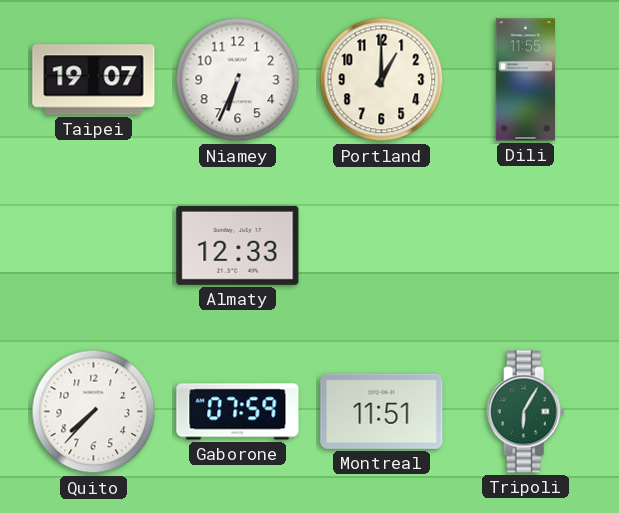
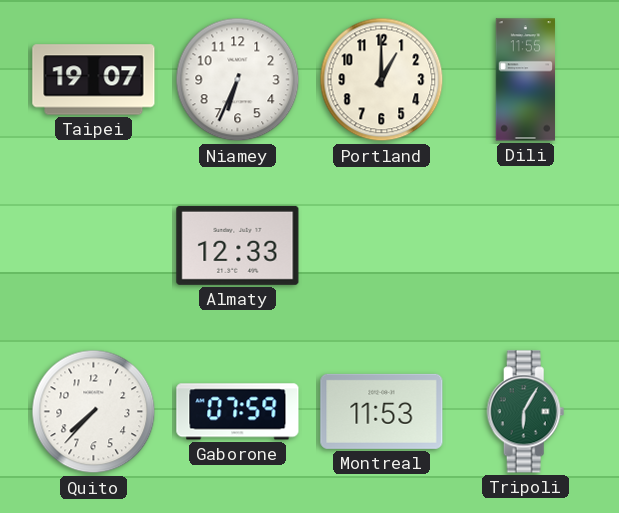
Montreal: 11:51 -> 11:53 (382, 411)
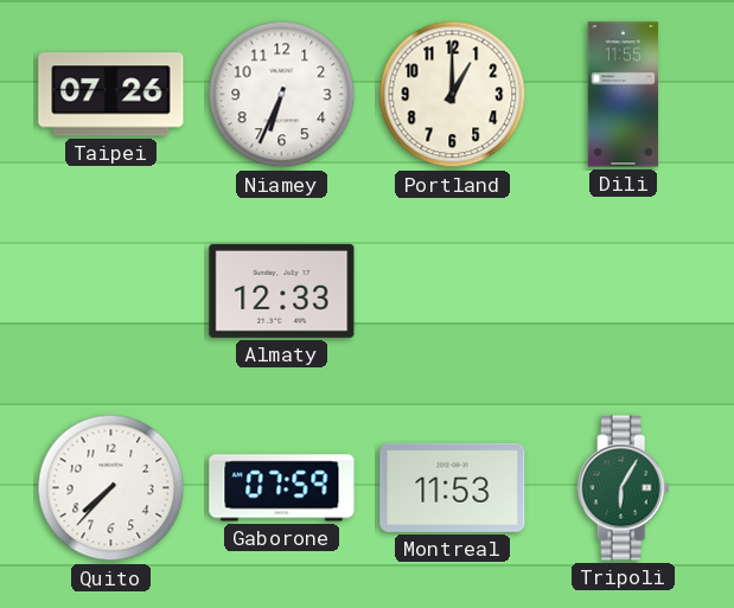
Taipei: 19:07 -> 07:26 (111, 95)
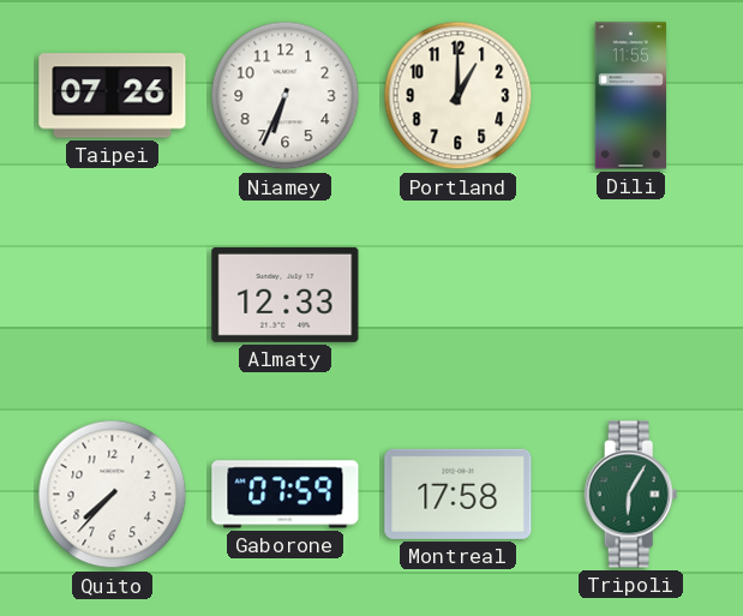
Montreal: 11:53 -> 17:58 (459, 494)
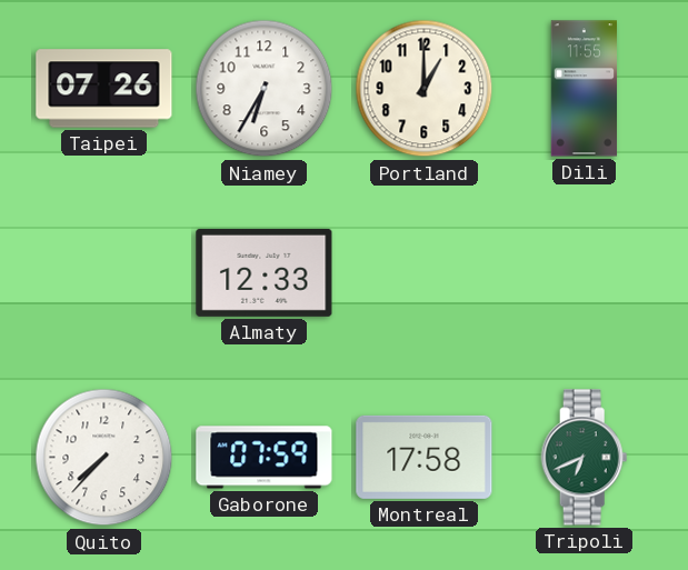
Niamey: 6:34 -> 6:35 (265, 89)
Tripoli: 6:05 -> 6:41 (585, 458)
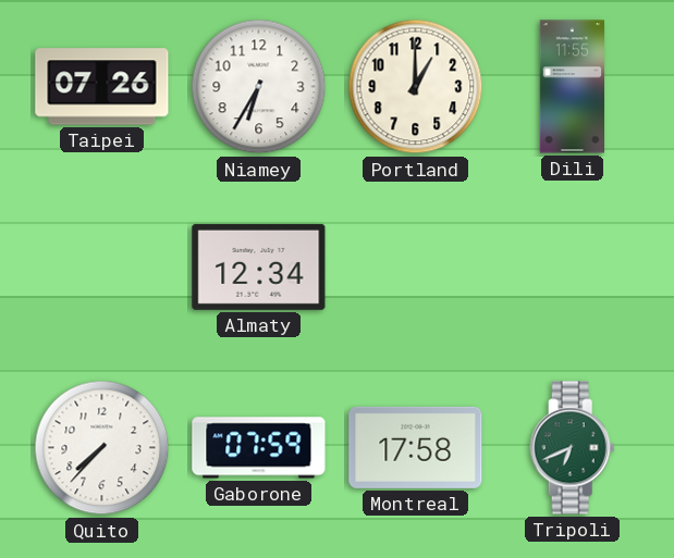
Almaty: 12:33 -> 12:34 (259, 266)
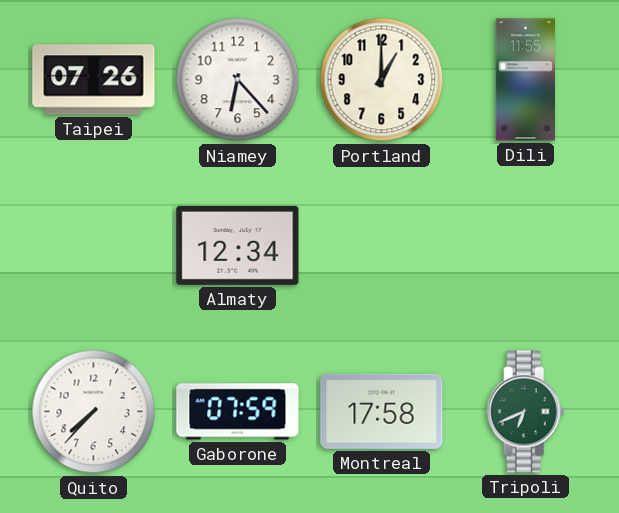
Niamey: 6:35 -> 6:23 (238, 80)
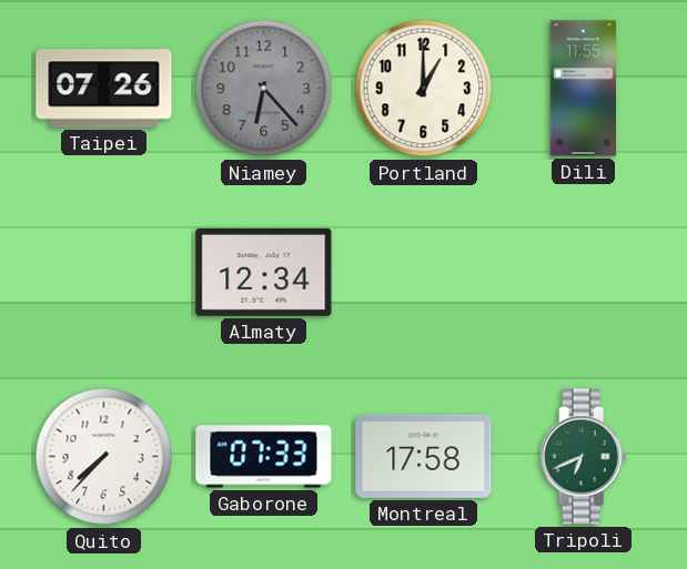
Niamey dial: white -> grey (264, 89)
Gaborone: 07:59 -> 07:33 (264, 457)
